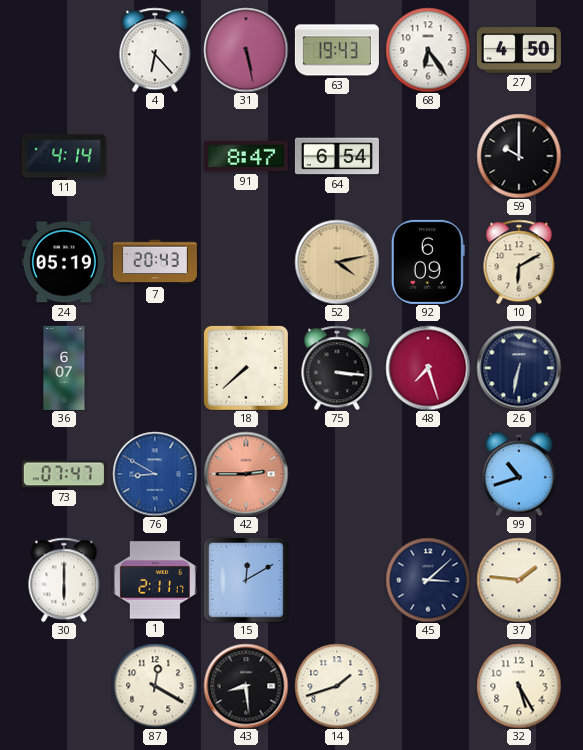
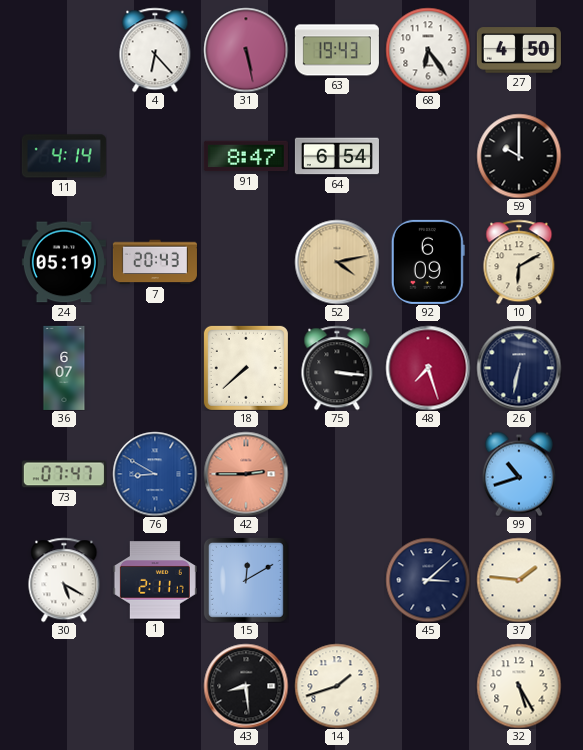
30: 6:00 -> 5:20 (64, 580)
87: 12:20 -> none (155, 686)
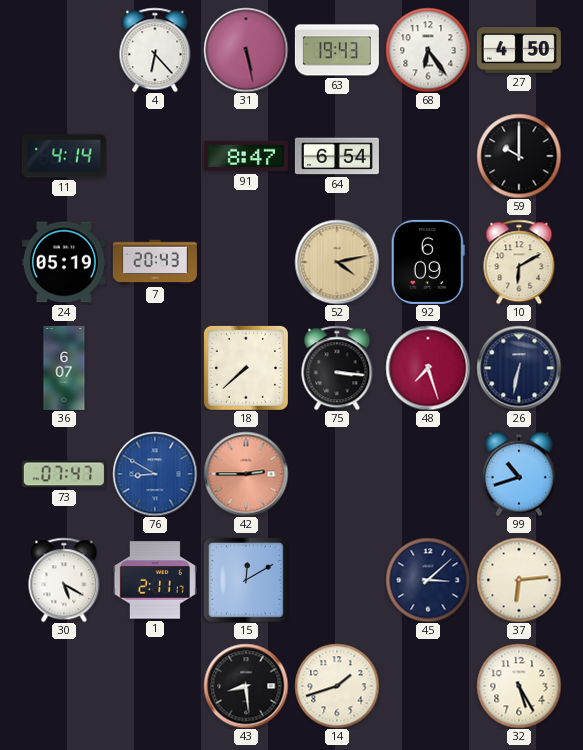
37: 1:46 -> 6:14 (519, 580)
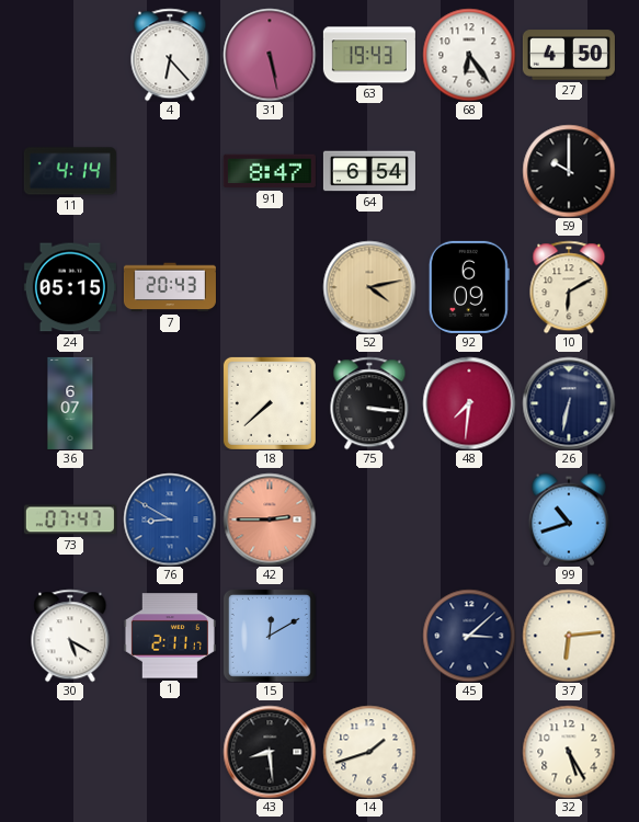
24: 05:19 -> 05:15 (70, 287)
48: 7:27 -> 7:31 (469, 403)
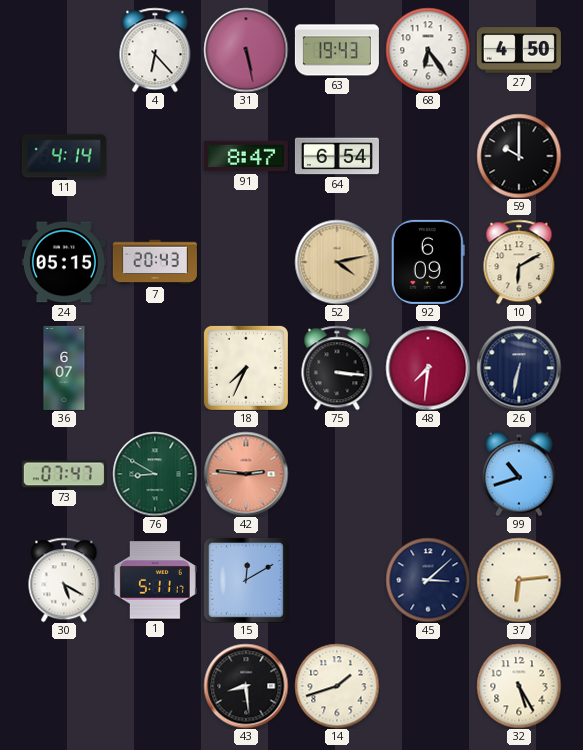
18: 7:38 -> 7:34 (246, 368)
76 dial: blue -> green (155, 474)
42: 2:45 -> 2:46 (246, 474)
1: 2:11 -> 5:11 (155, 580)
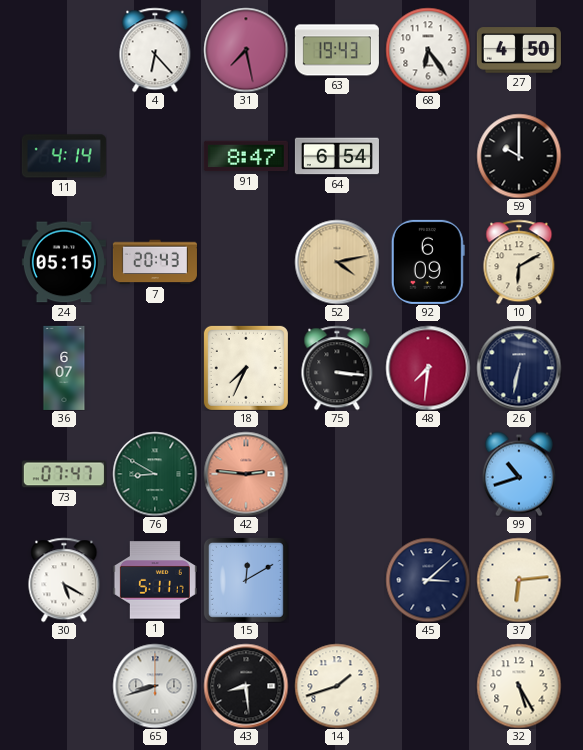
31: 5:28 -> 7:28 (246, 50)
65: none -> 8:42 (155, 686)
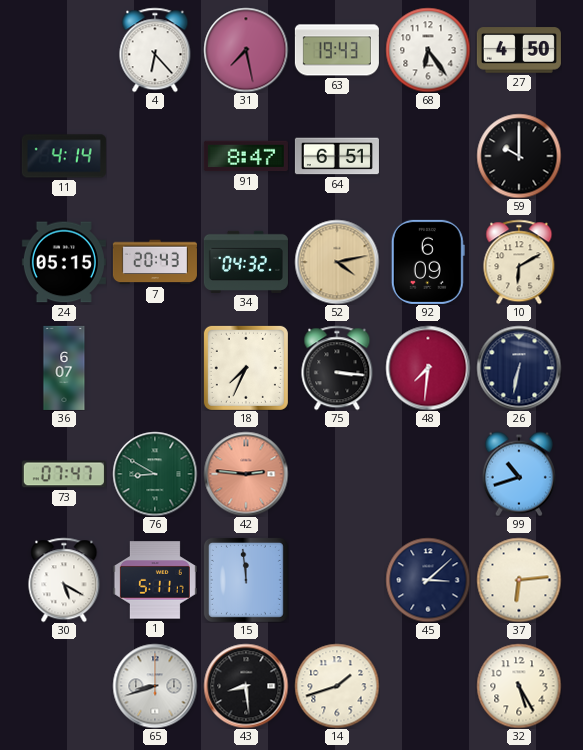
64: 6:54 -> 6:51 (337, 156)
34: none -> 04:32 (246, 262)
15: 12:10 -> 11:59 (246, 580)
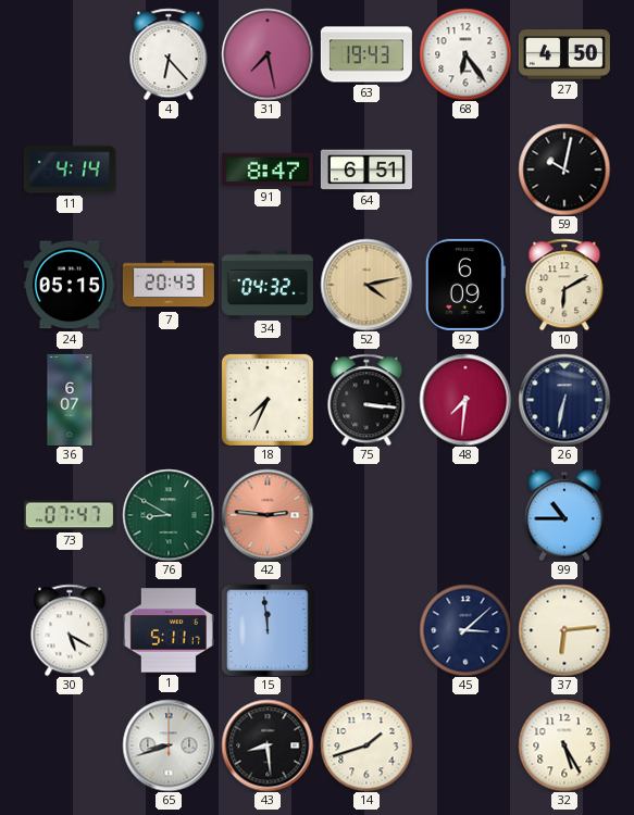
59: 10:00 -> 10:02 (564, 170)
99: 10:42 -> 10:45 (564, 515)
